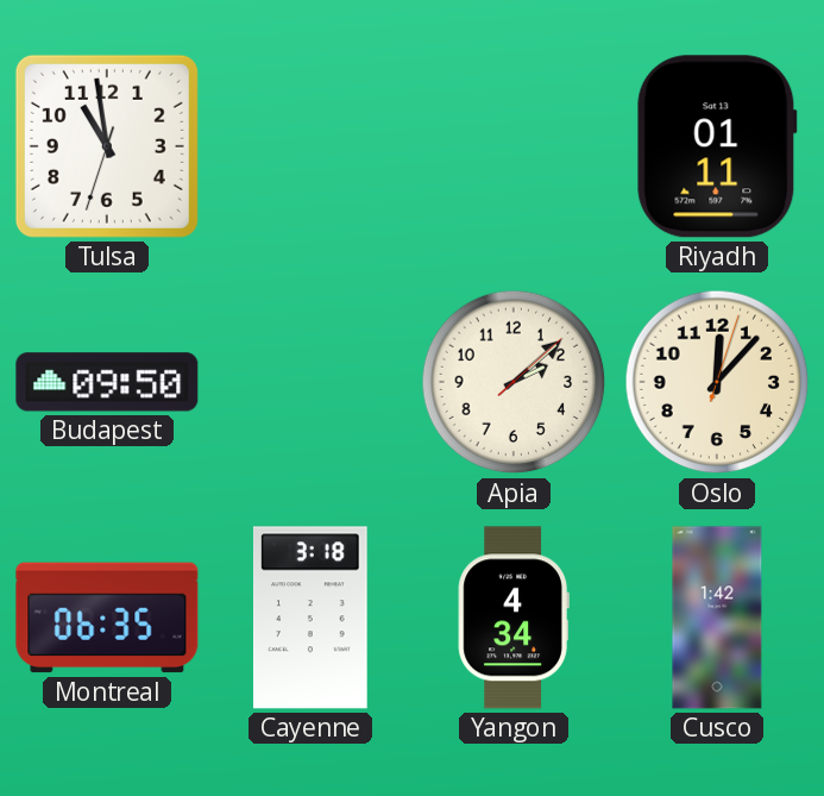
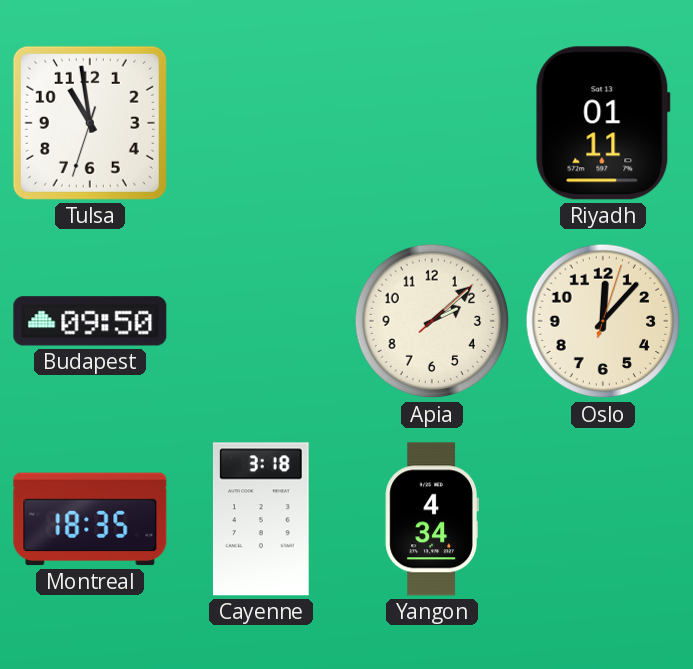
Montreal: 06:35 -> 18:35 (90, 519)
Cusco: 1:42 -> none (717, 618)
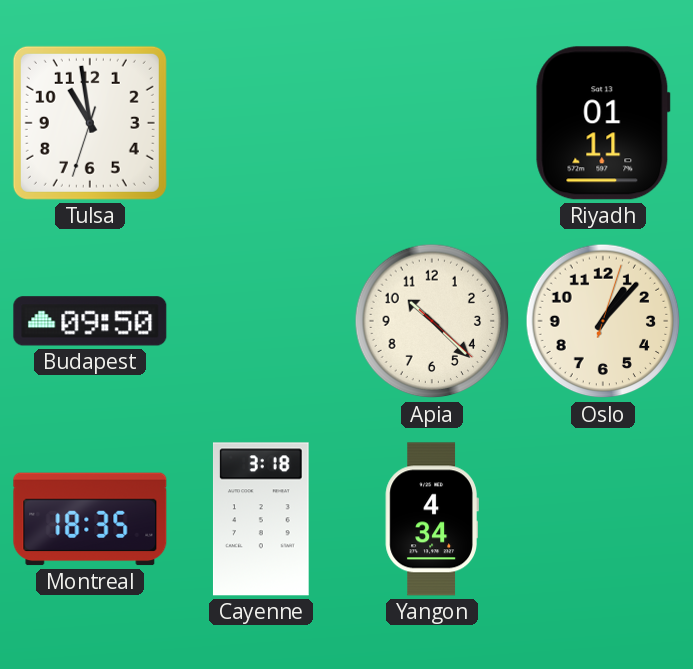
Apia: 2:08 -> 10:22 (432, 321)
Oslo: 12:07 -> 1:07 (603, 321)
